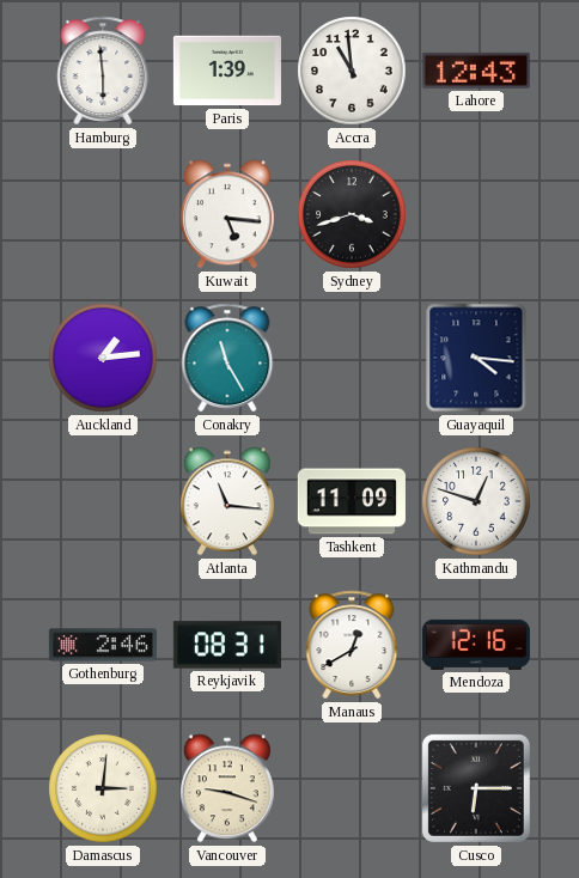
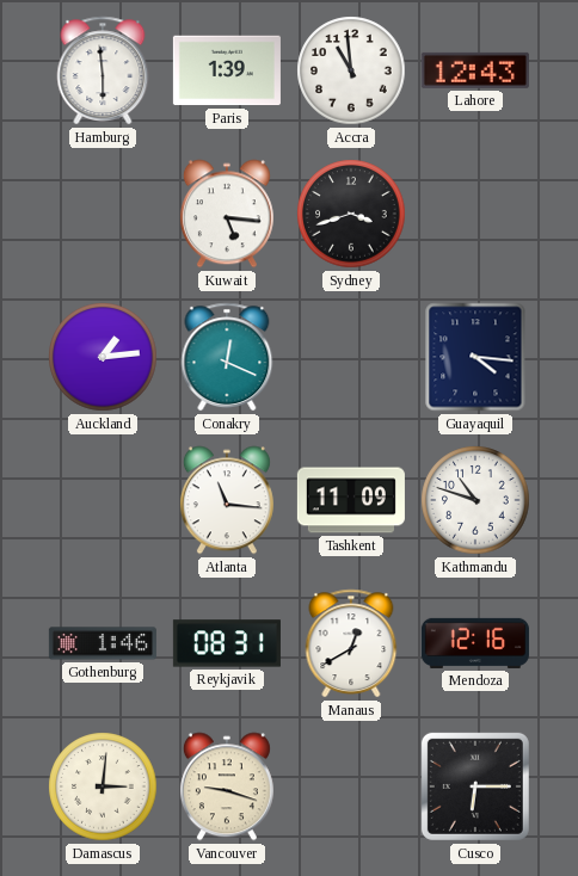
Conakry: 11:25 -> 12:19 (227, 357)
Kathmandu: 12:48 -> 10:48 (475, 500)
Gothenburg: 2:46 -> 1:46 (103, 643)
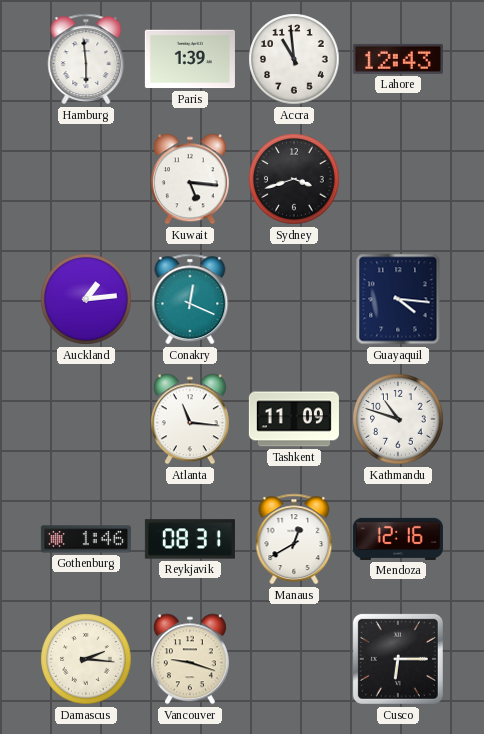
Damascus: 3:01 -> 2:16 (86, 659)
